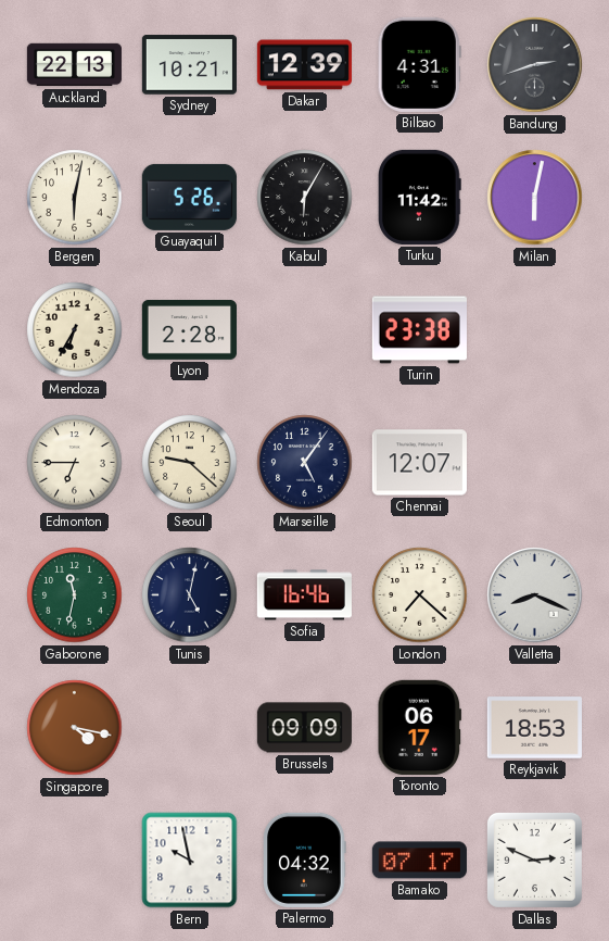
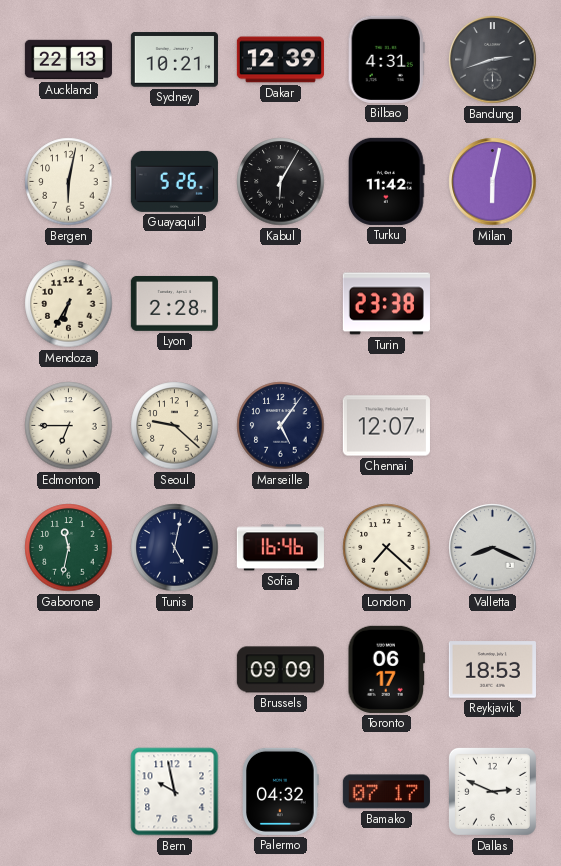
Singapore: 4:17 -> none (75, 728)
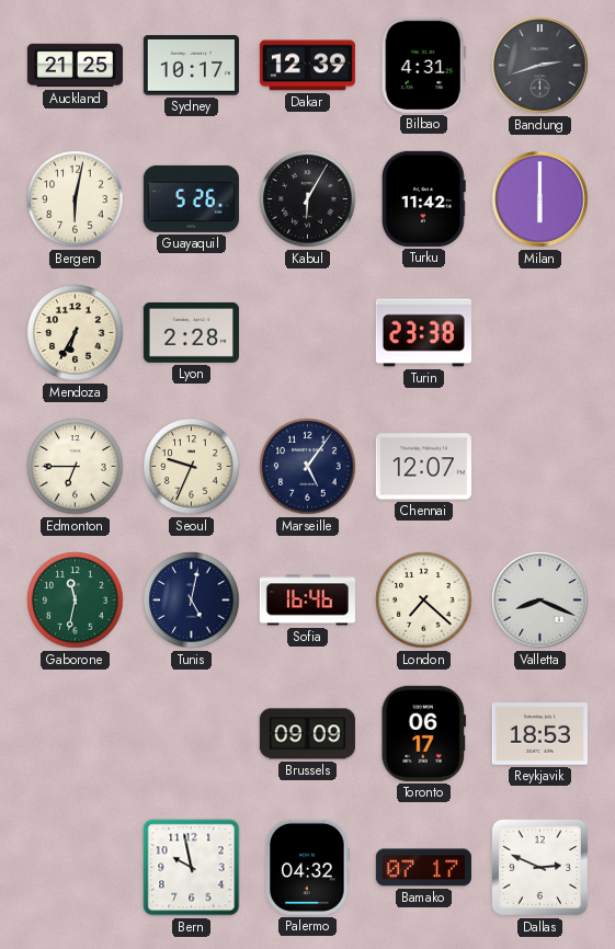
Auckland: 22:13 -> 21:25 (75, 66)
Sydney: 10:21 -> 10:17 (191, 66)
Milan: 6:02 -> 6:00 (540, 199)
Seoul: 9:22 -> 9:34 (192, 467)
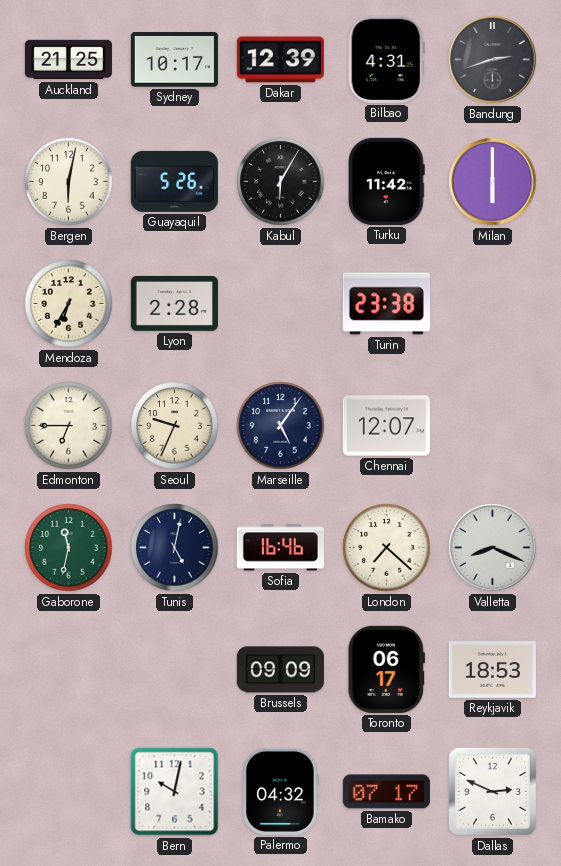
Bern: 9:58 -> 10:02 (175, 792)
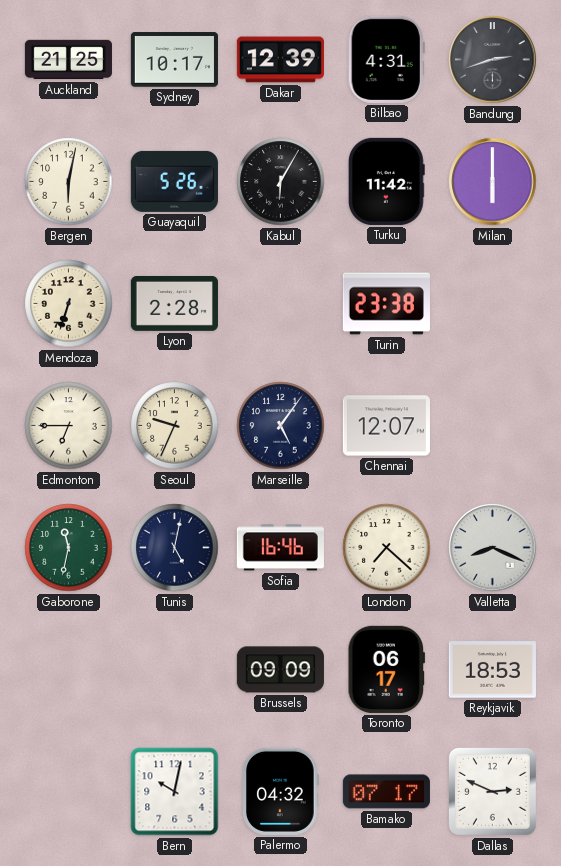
Mendoza: 6:35 -> 6:33 (69, 304)
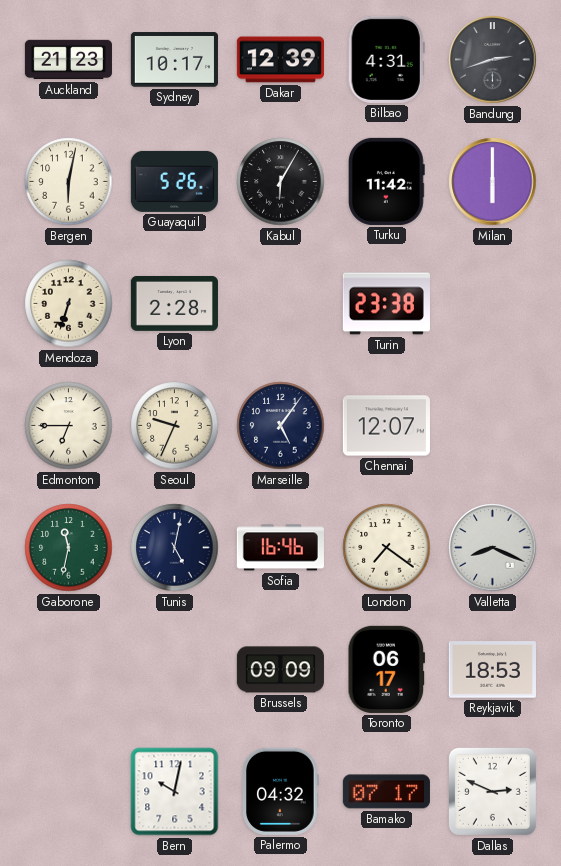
Auckland: 21:25 -> 21:23 (68, 60)
London: 7:22 -> 7:21 (387, 548)
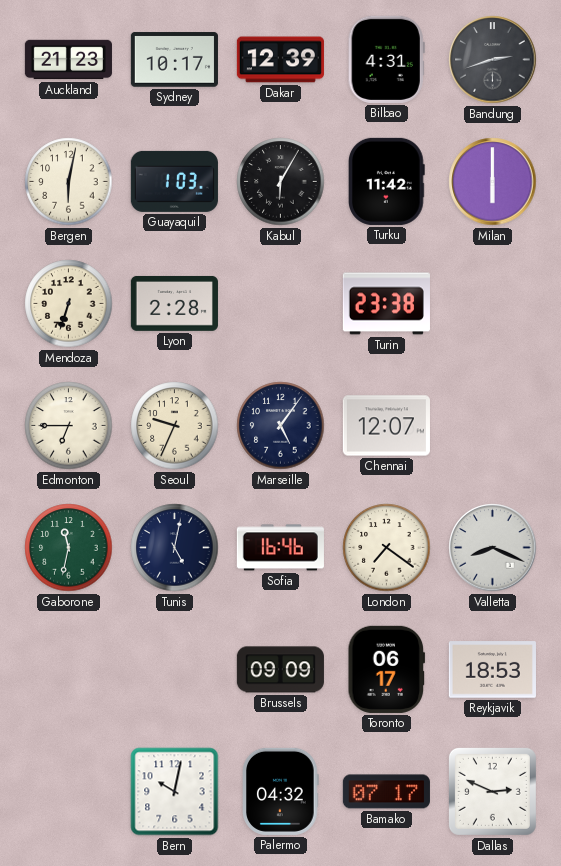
Guayaquil: 5:26 -> 1:03 (174, 181)
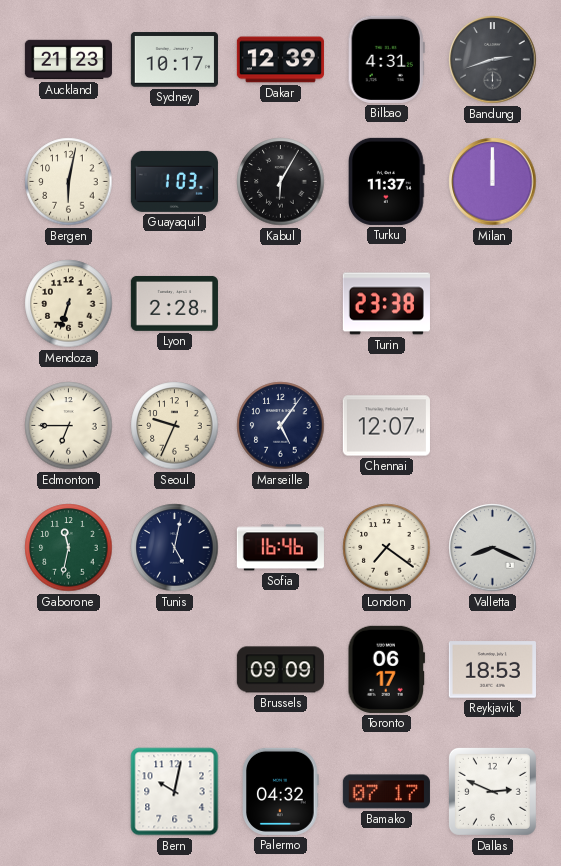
Turku: 11:42 -> 11:37 (387, 181)
Milan: 6:00 -> 12:00 (493, 182)
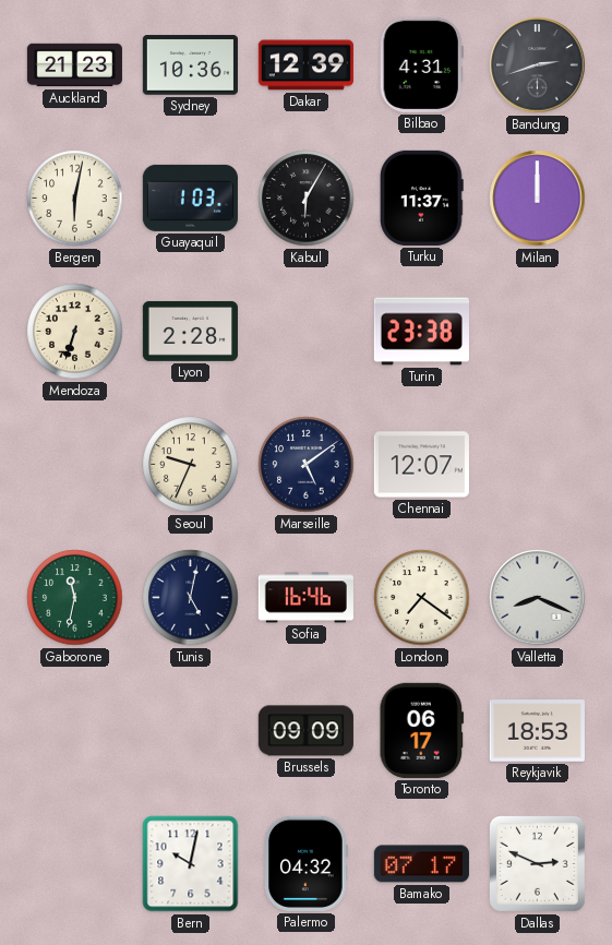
Sydney: 10:17 -> 10:36 (190, 65)
Edmonton: 6:45 -> none (69, 426)
Marseille: 5:06 -> 5:09 (307, 465)
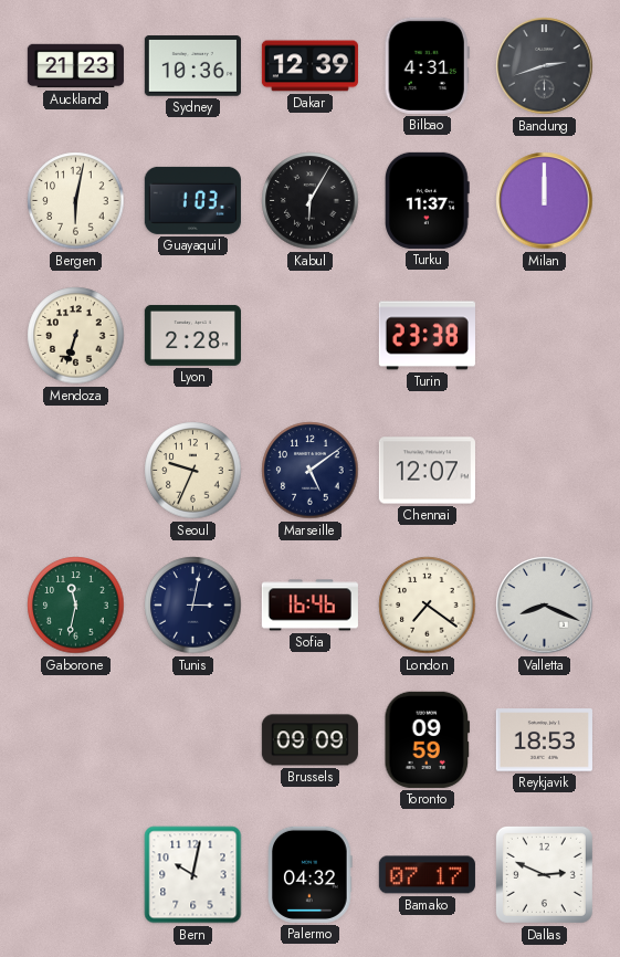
Tunis: 5:02 -> 3:02 (193, 606)
Toronto: 06:17 -> 09:59 (428, 739)
